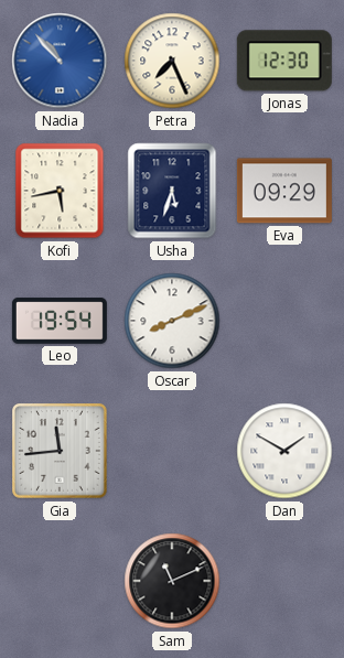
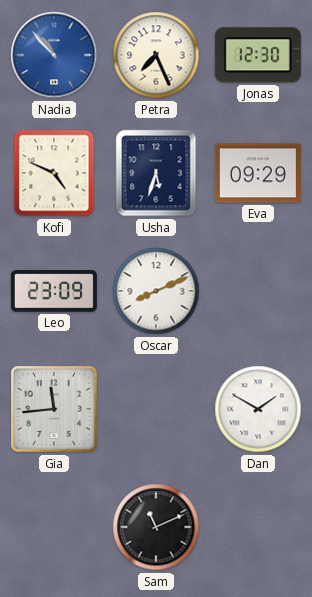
Kofi: 5:43 -> 4:49 (54, 173)
Leo: 19:54 -> 23:09 (54, 291)
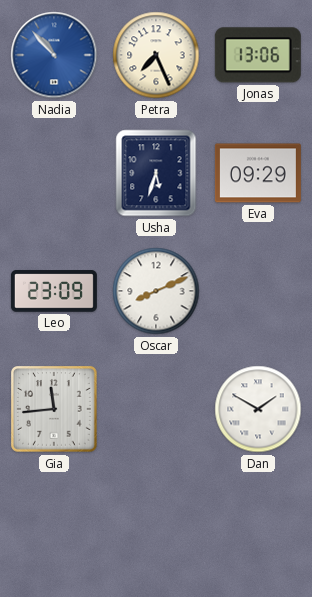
Jonas: 12:30 -> 13:06 (258, 55)
Kofi: 4:49 -> none (54, 173)
Sam: 11:11 -> none (156, 527)
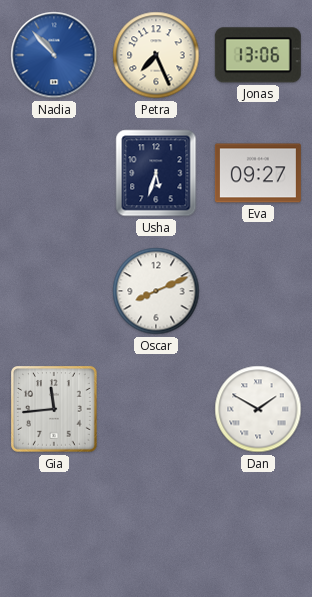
Eva: 09:29 -> 09:27 (258, 173)
Leo: 23:09 -> none (54, 291)
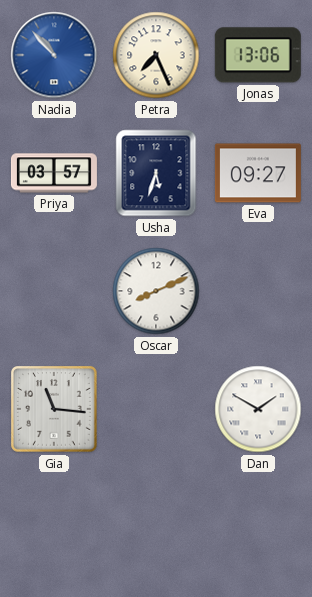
Priya: none -> 03:57 (54, 173)
Gia: 11:44 -> 11:16 (55, 410)
